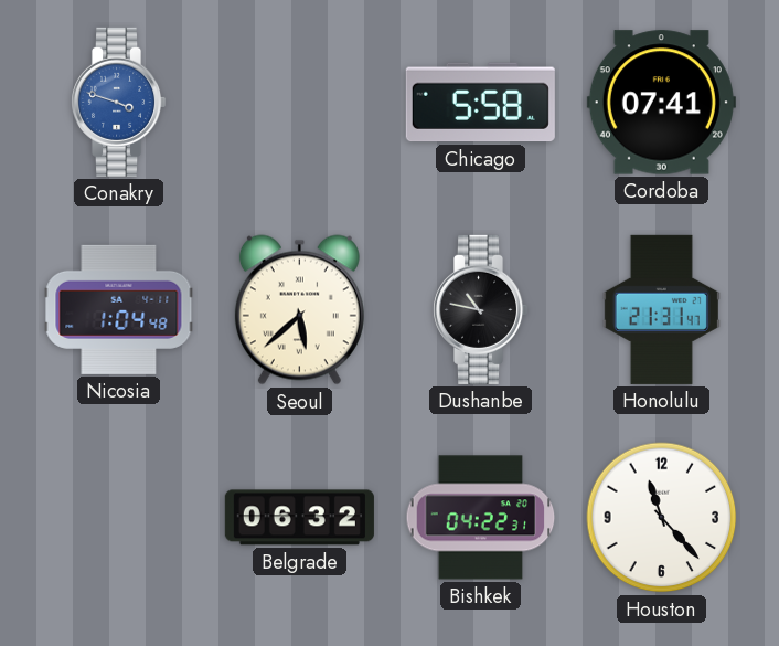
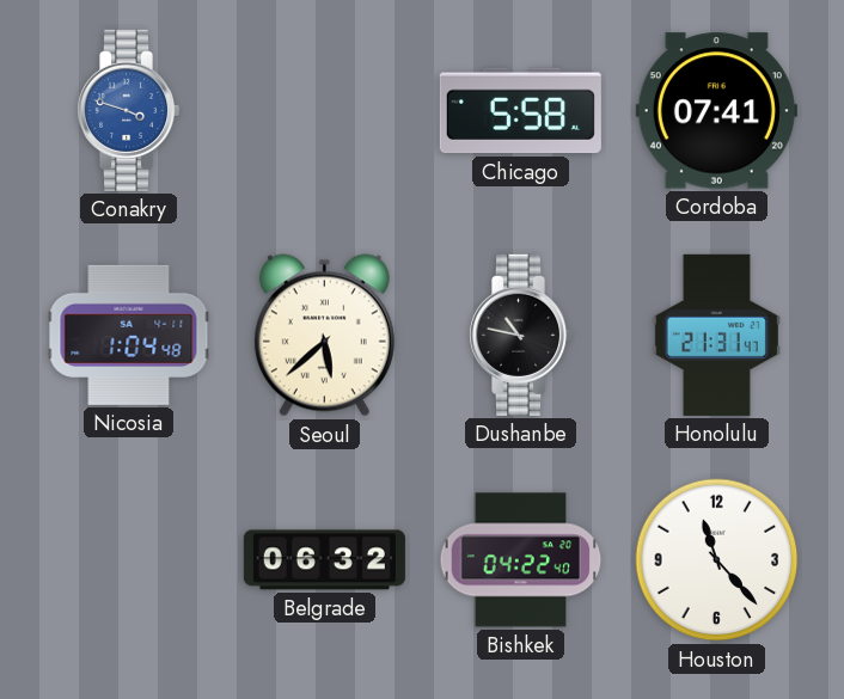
Bishkek: 04:22:31 -> 04:22:40 (521, 560)
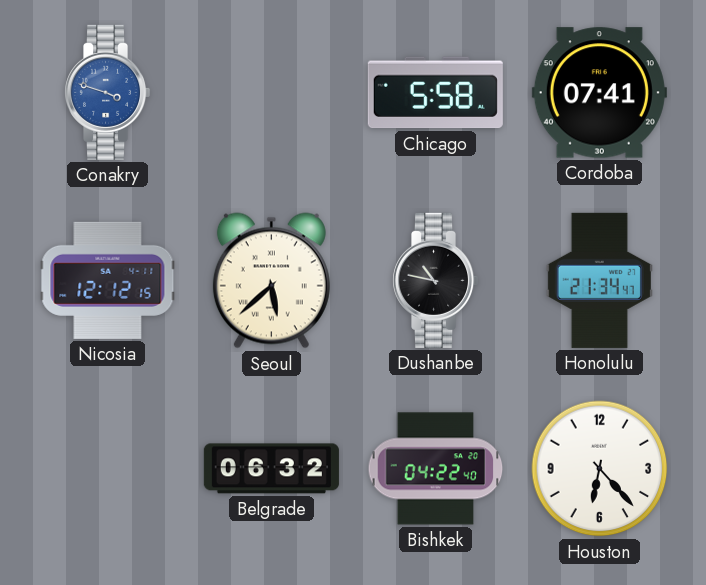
Nicosia: 1:04 -> 12:12 (108, 280)
Honolulu: 21:31 -> 21:34 (599, 280)
Houston: 11:23 -> 6:23 (600, 469)
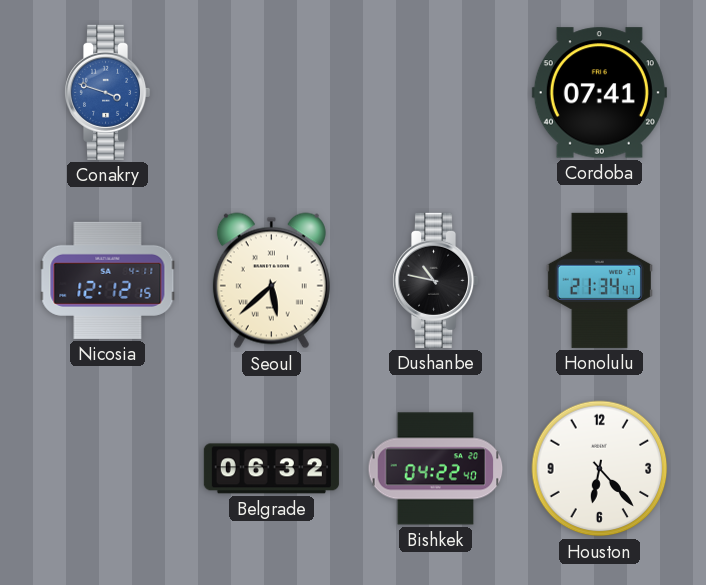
Chicago: 5:58 -> none (435, 93)
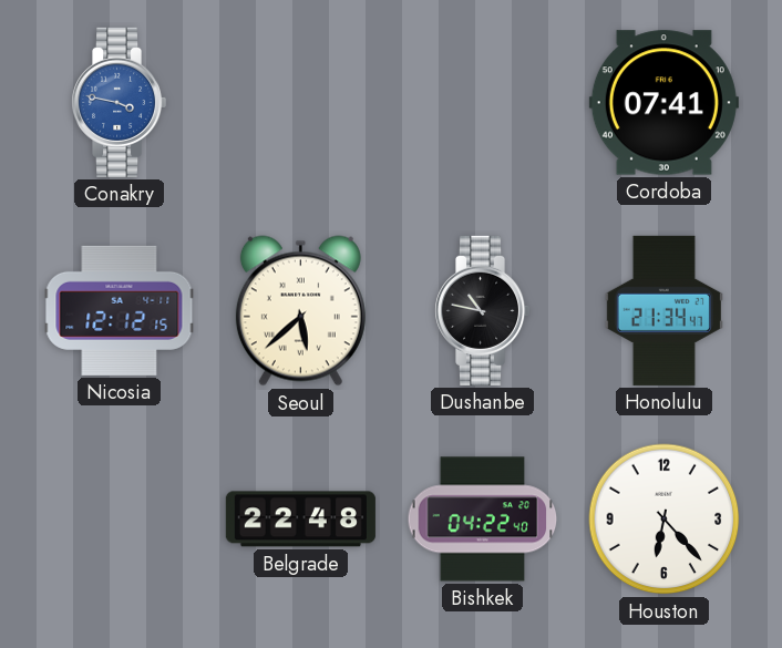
Conakry: 3:48 -> 3:47 (120, 102)
Belgrade: 06:32 -> 22:48 (300, 520)
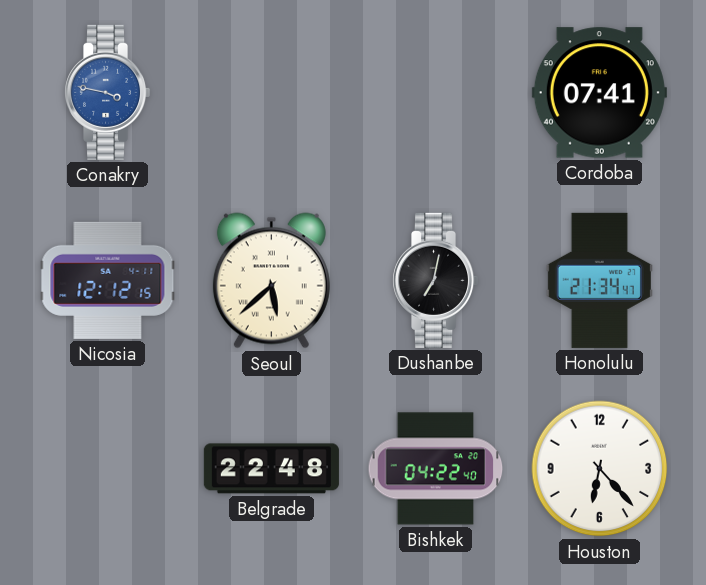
Dushanbe: 10:47 -> 7:02 (436, 280)
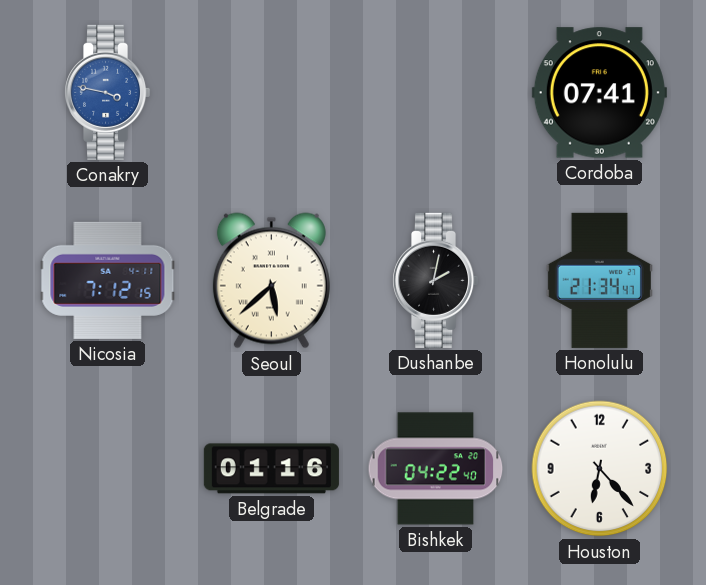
Nicosia: 12:12 -> 7:12 (108, 280)
Dushanbe: 7:02 -> 2:02 (436, 280)
Belgrade: 22:48 -> 01:16 (271, 469)
